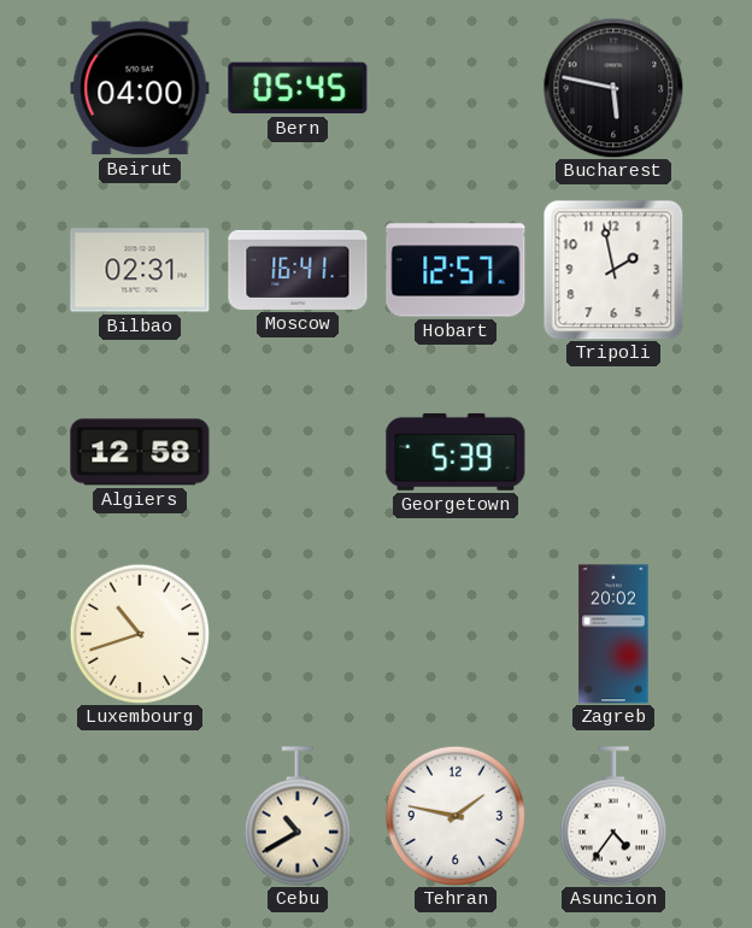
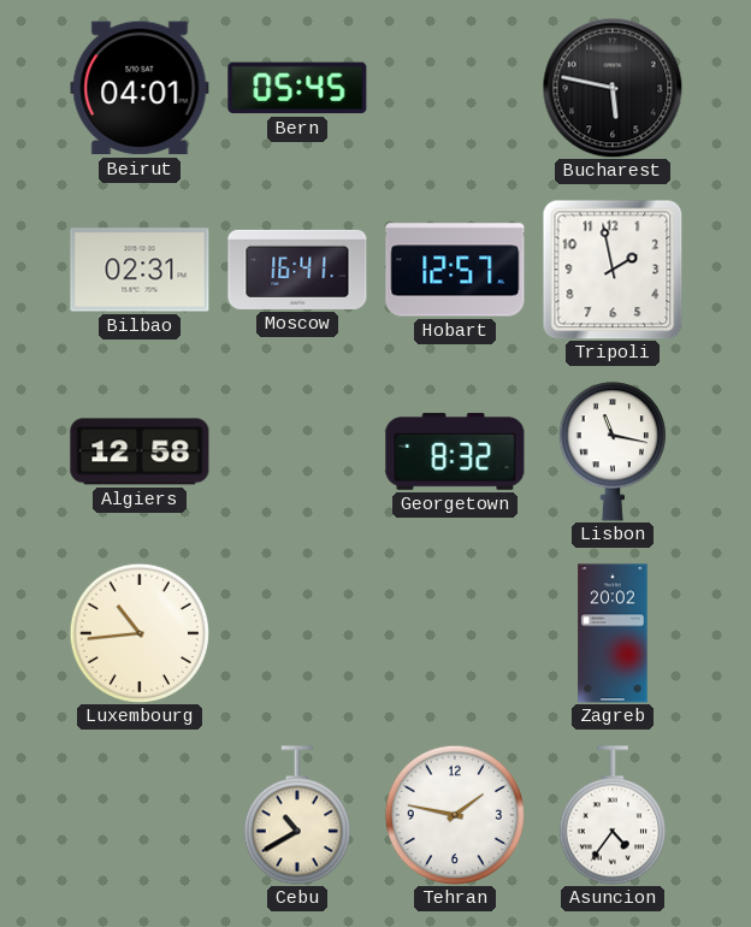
Beirut: 04:00 -> 04:01 (140, 88)
Georgetown: 5:39 -> 8:32 (455, 451)
Lisbon: none -> 11:17 (613, 451)
Luxembourg: 10:42 -> 10:44 (138, 632)
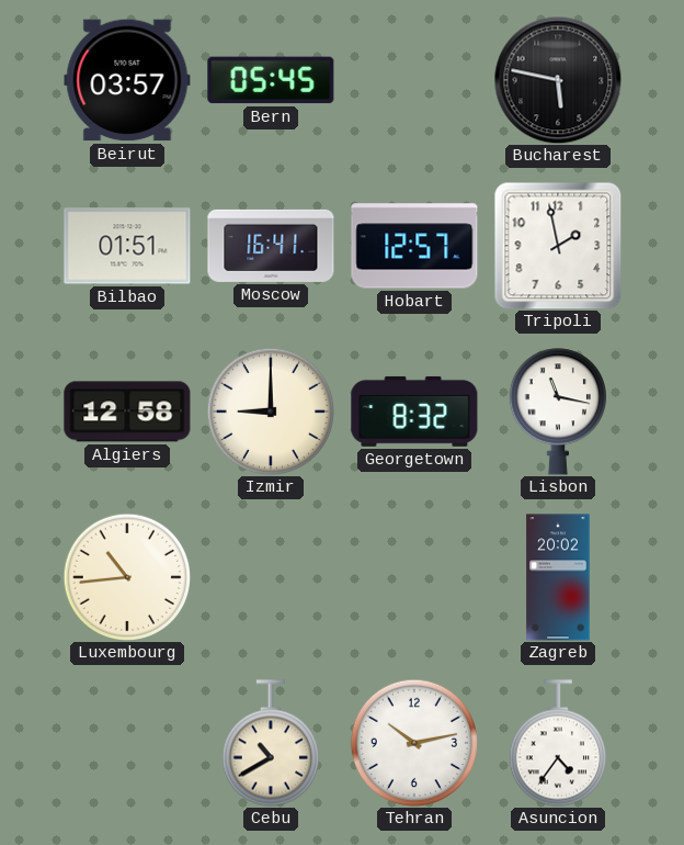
Beirut: 04:01 -> 03:57 (127, 80)
Bilbao: 02:31 -> 01:51 (127, 246)
Izmir: none -> 9:00 (270, 410)
Tehran: 1:47 -> 10:13 (413, 742)
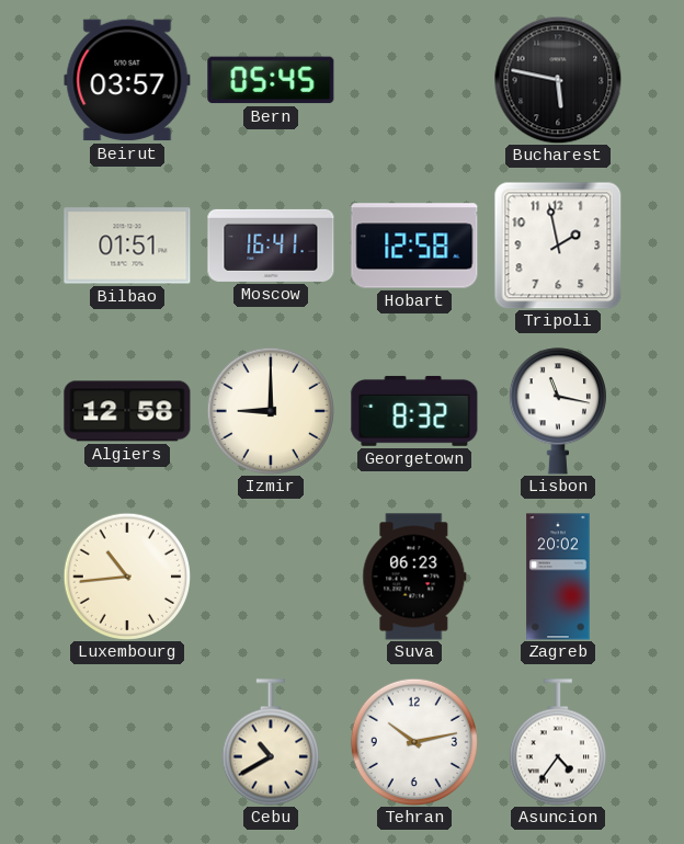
Hobart: 12:57 -> 12:58 (414, 246)
Suva: none -> 06:23 (414, 577)
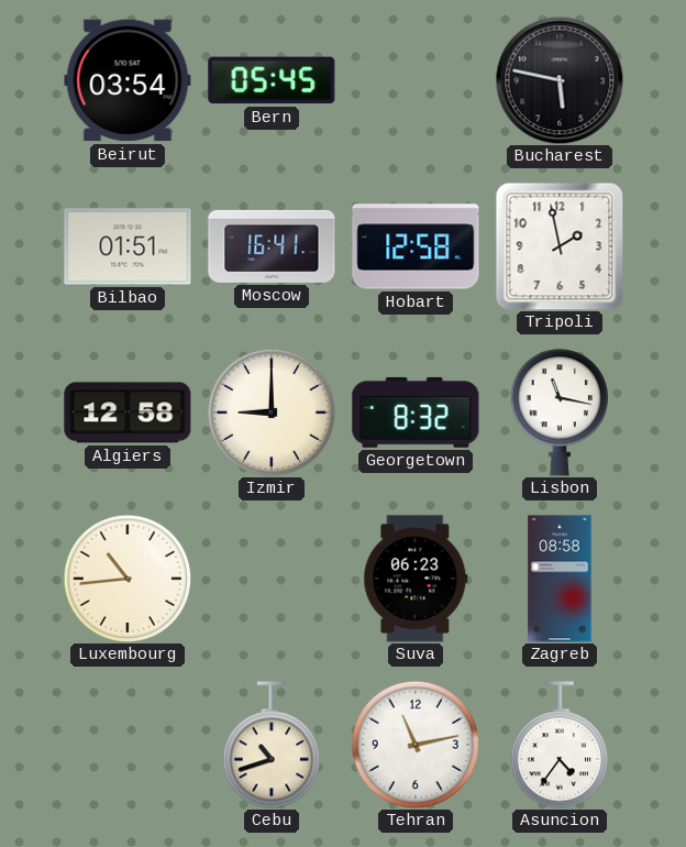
Beirut: 03:57 -> 03:54 (128, 80)
Zagreb: 20:02 -> 08:58 (560, 579)
Cebu: 10:40 -> 10:42 (272, 745)
Tehran: 10:13 -> 11:13 (414, 744)
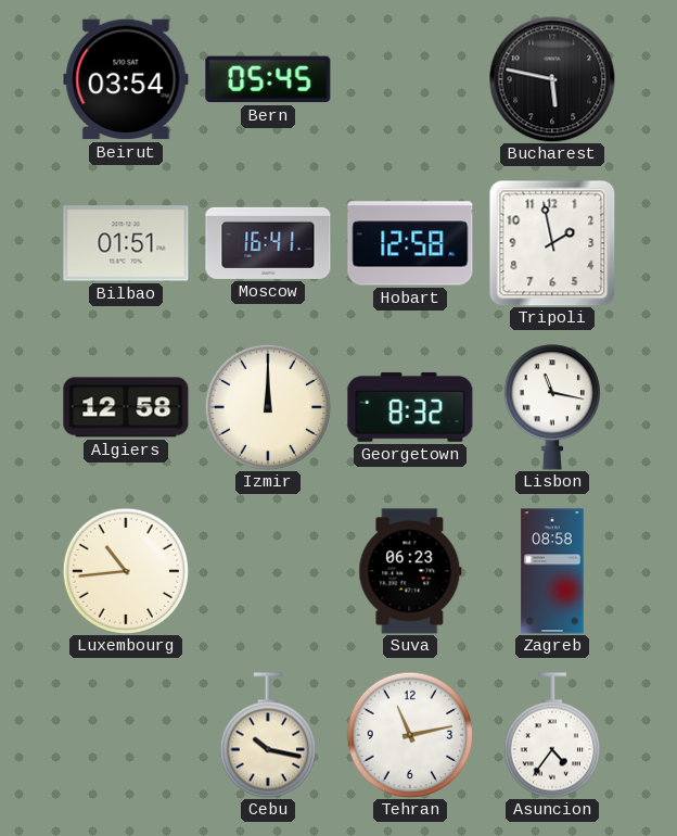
Izmir: 9:00 -> 12:00 (267, 406)
Cebu: 10:42 -> 10:17 (268, 735)
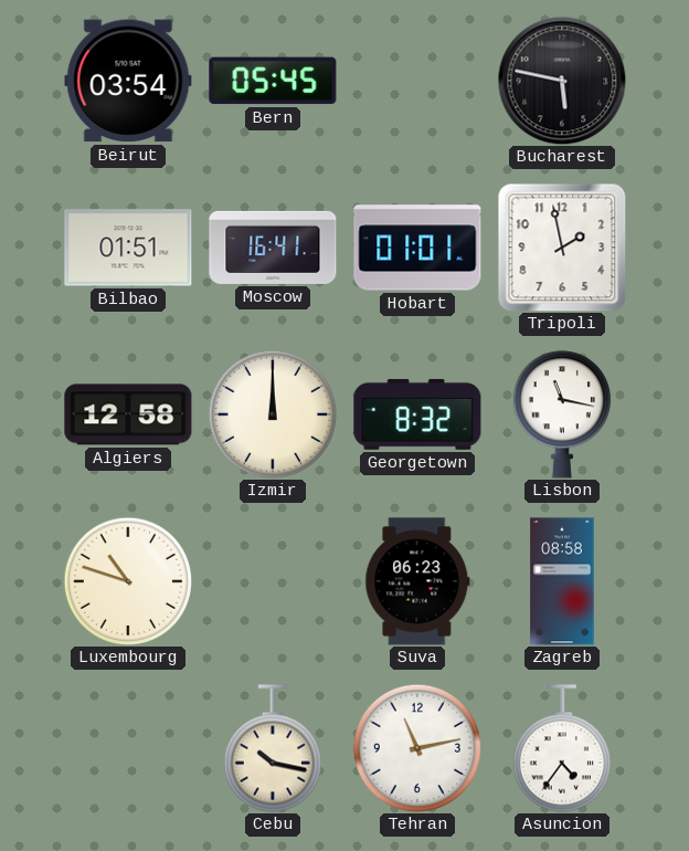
Hobart: 12:58 -> 01:01 (417, 248)
Luxembourg: 10:44 -> 10:48 (127, 580)
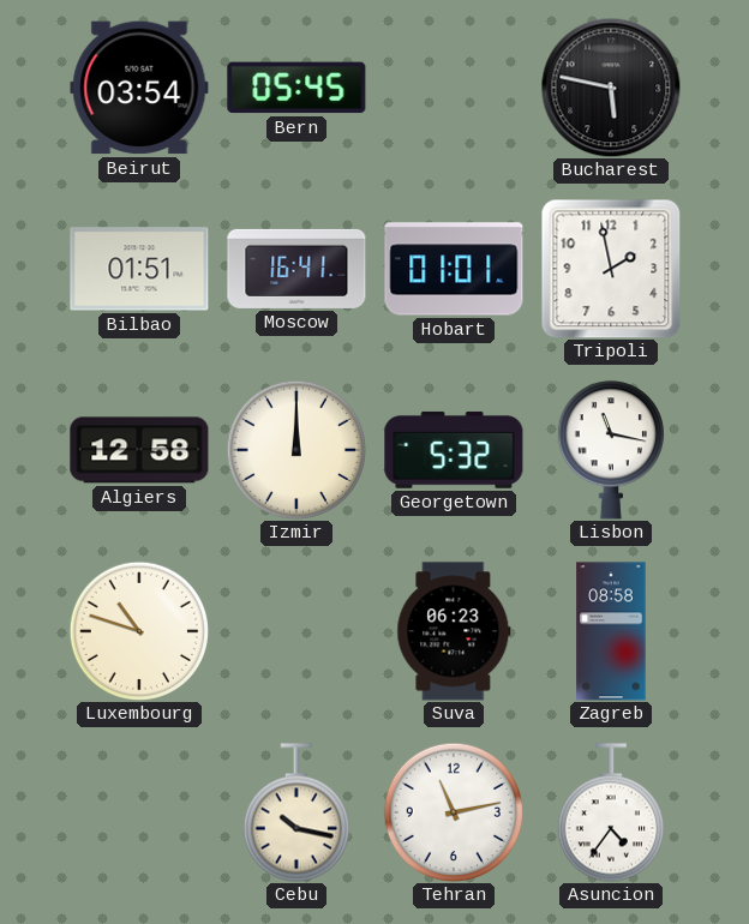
Georgetown: 8:32 -> 5:32 (454, 450)
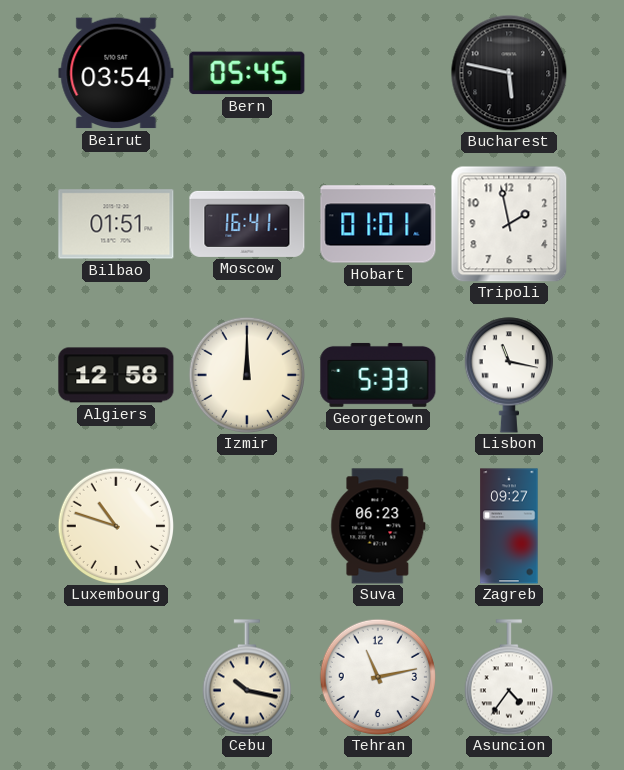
Georgetown: 5:32 -> 5:33 (378, 375)
Zagreb: 08:58 -> 09:27 (509, 526)
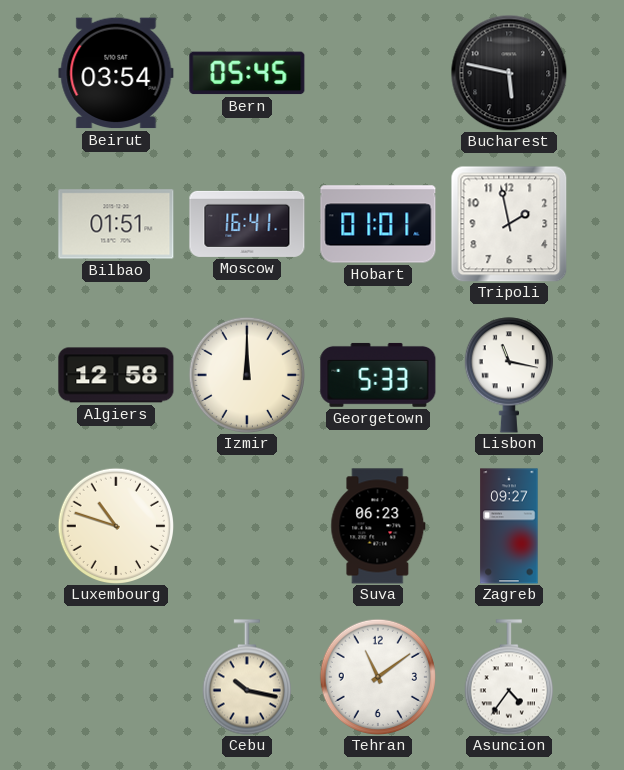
Tehran: 11:13 -> 11:09 (377, 676)
